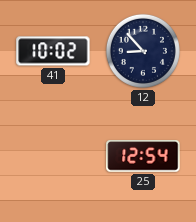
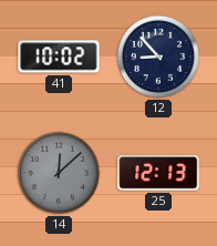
14: none -> 12:08 (59, 173)
25: 12:54 -> 12:13 (158, 173)
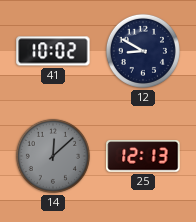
12: 8:53 -> 8:50 (143, 51)
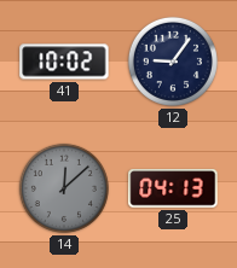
12: 8:50 -> 9:06 (173, 62)
25: 12:13 -> 04:13 (173, 188)
